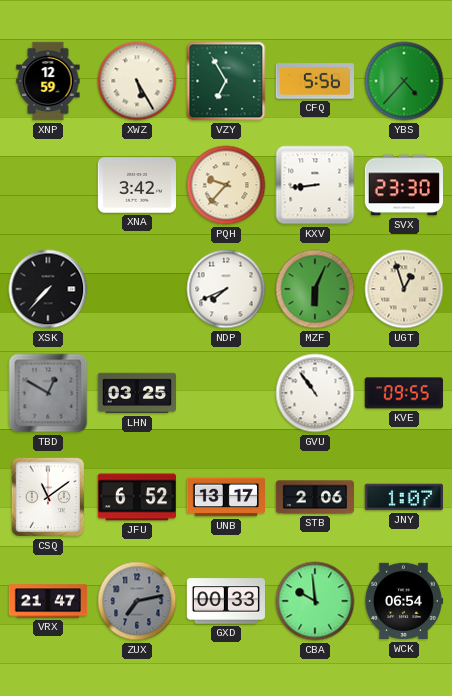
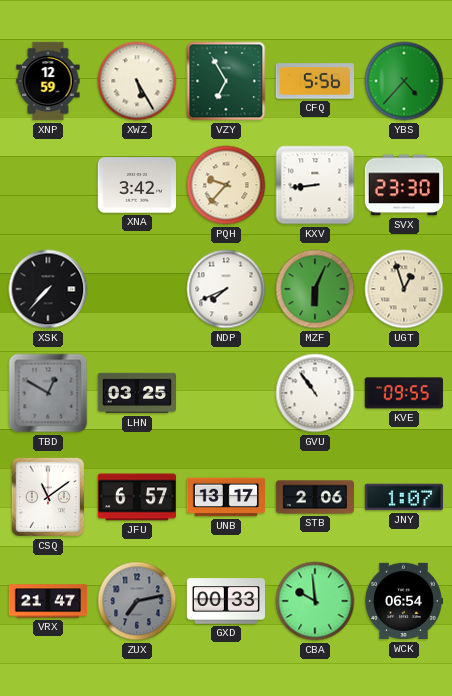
JFU: 6:52 -> 6:57 (136, 497)
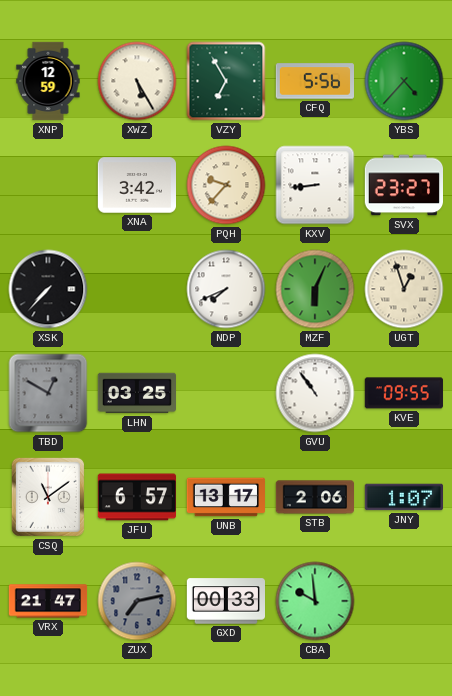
SVX: 23:30 -> 23:27 (403, 185)
WCK: 06:54 -> none (403, 601)
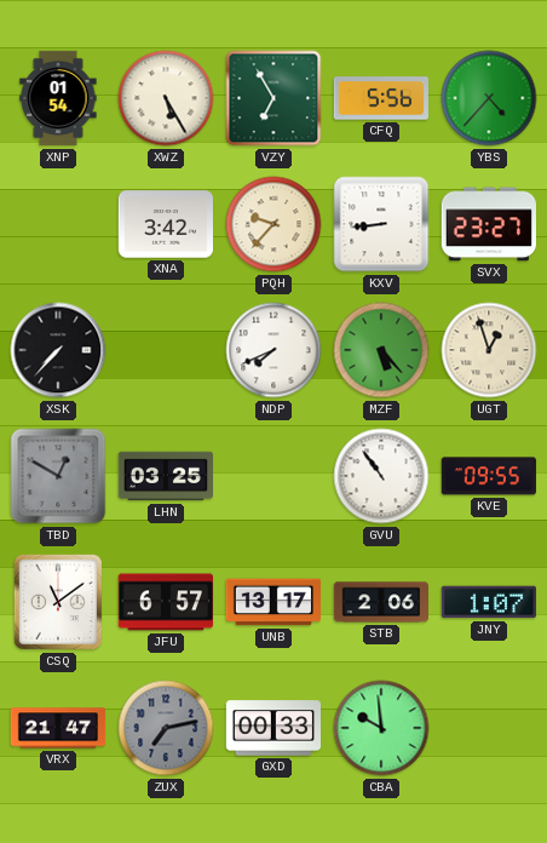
XNP: 12:59 -> 01:54 (58, 98)
MZF: 6:04 -> 5:23 (381, 350)
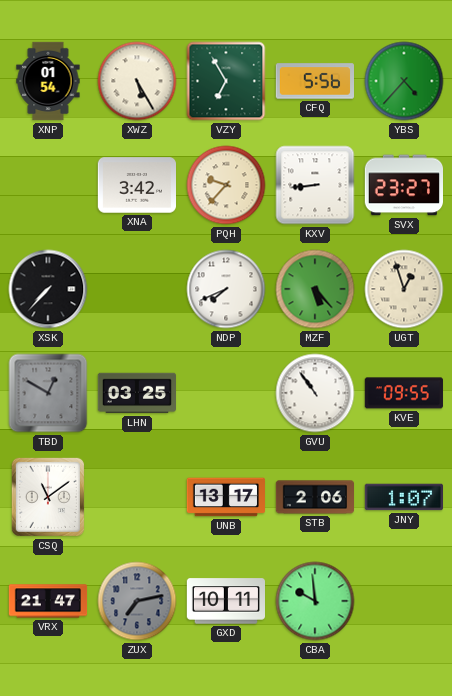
JFU: 6:57 -> none (165, 602)
GXD: 00:33 -> 10:11 (225, 601)
